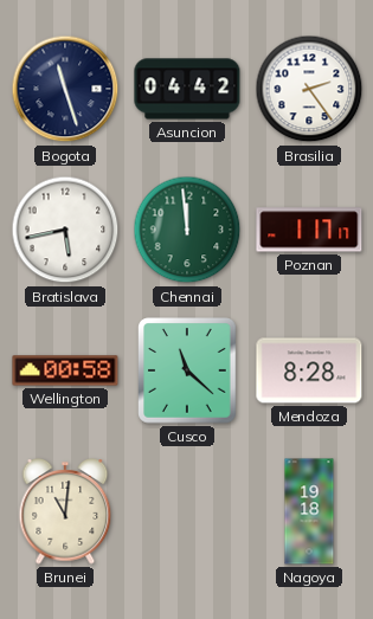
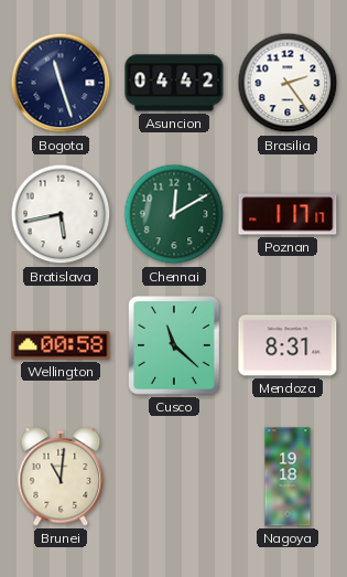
Chennai: 11:59 -> 12:10 (174, 214)
Mendoza: 8:28 -> 8:31 (288, 345)
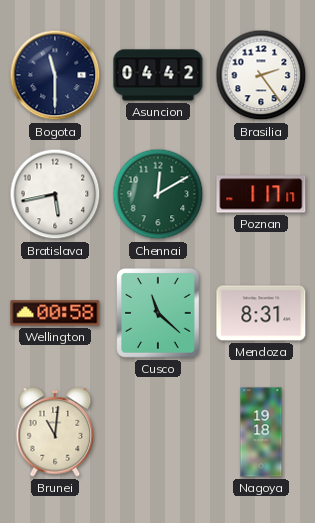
Bogota: 11:27 -> 11:30 (55, 75)
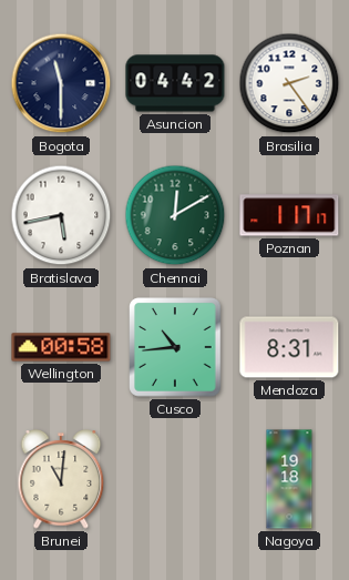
Cusco: 11:22 -> 10:44 (176, 347)
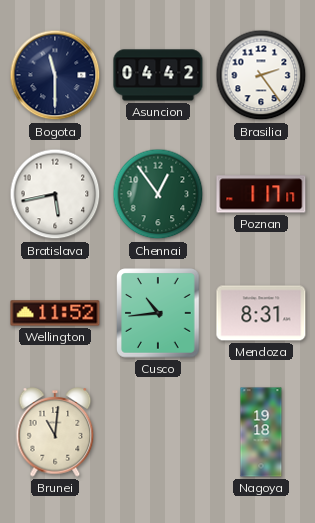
Chennai: 12:10 -> 12:54 (158, 194)
Wellington: 00:58 -> 11:52 (55, 313)
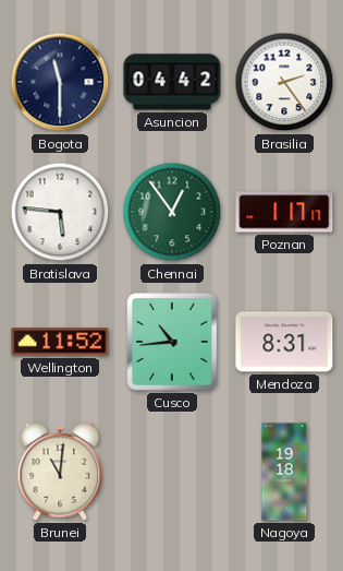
Bratislava: 5:43 -> 5:46 (60, 212)
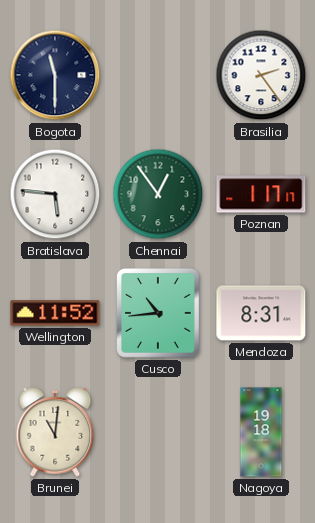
Asuncion: 04:42 -> none (172, 82)
